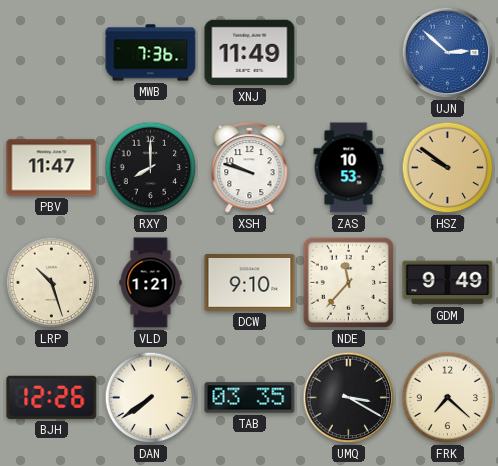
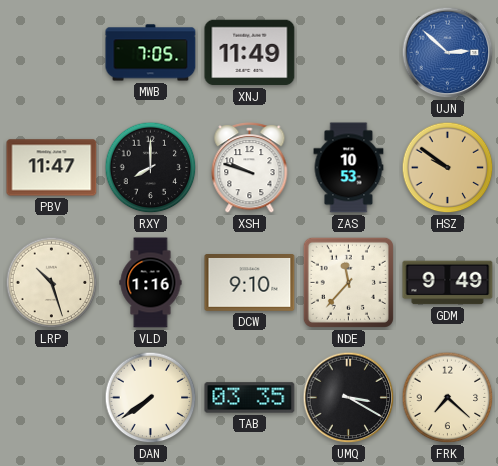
MWB: 7:36 -> 7:05 (151, 53)
VLD: 1:21 -> 1:16 (151, 283)
BJH: 12:26 -> none (52, 397)
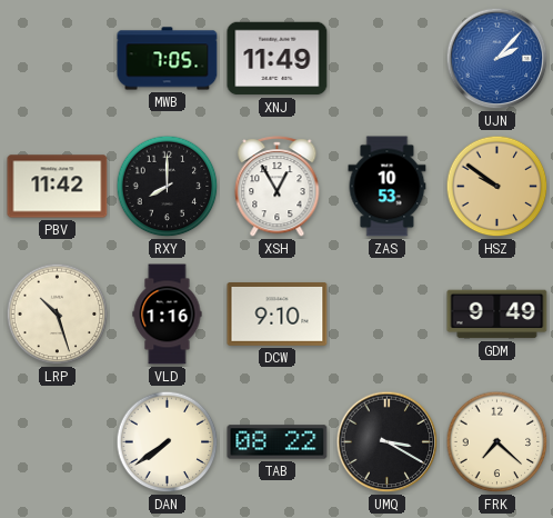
UJN: 2:52 -> 2:07 (497, 59)
PBV: 11:47 -> 11:42 (58, 187)
XSH: 9:48 -> 12:55 (278, 187)
NDE: 11:37 -> none (348, 282)
TAB: 03:35 -> 08:22 (278, 442)
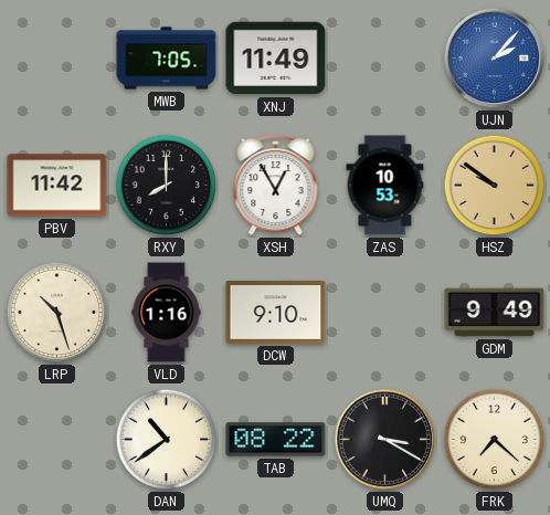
DAN: 7:39 -> 10:39 (167, 440)
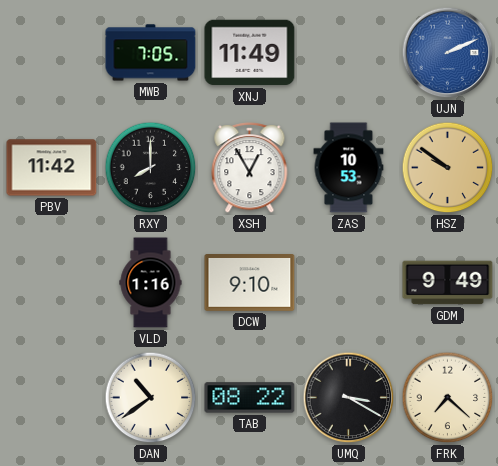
UJN: 2:07 -> 2:11 (448, 53)
LRP: 10:27 -> none (57, 313)
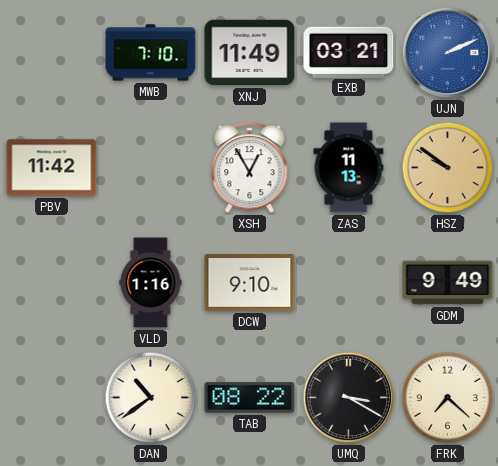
MWB: 7:05 -> 7:10 (151, 53)
EXB: none -> 03:21 (349, 52)
RXY: 8:00 -> none (151, 168)
ZAS: 10:53 -> 11:13 (349, 168)
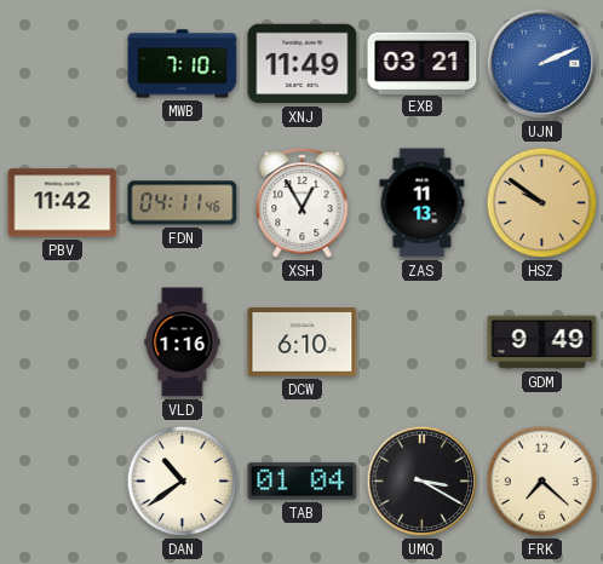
FDN: none -> 04:11 (183, 203)
DCW: 9:10 -> 6:10 (303, 343)
TAB: 08:22 -> 01:04 (303, 482)
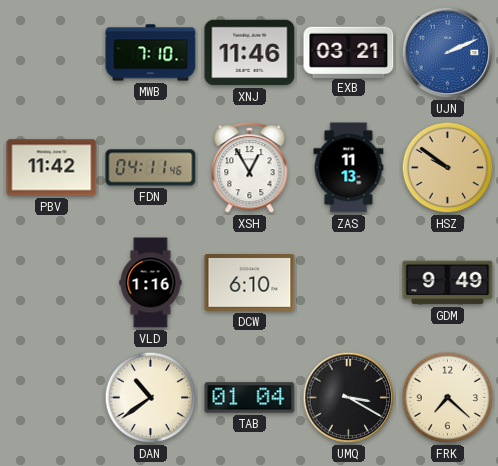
XNJ: 11:49 -> 11:46 (250, 53)
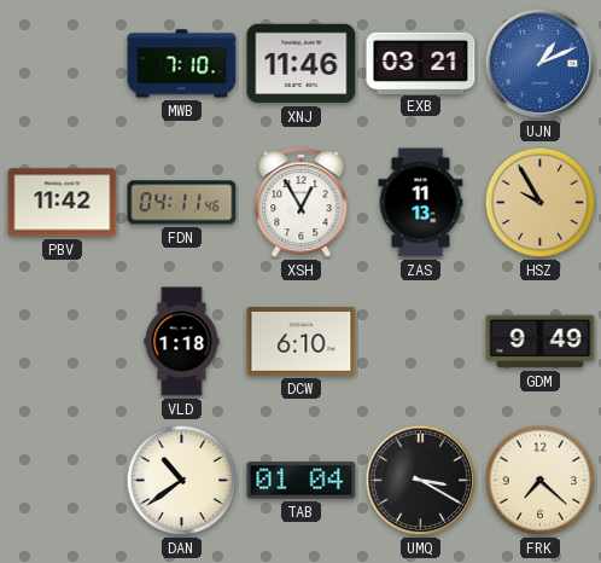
UJN: 2:11 -> 1:11 (541, 64)
HSZ: 9:51 -> 9:55 (541, 203)
VLD: 1:16 -> 1:18 (182, 342)
